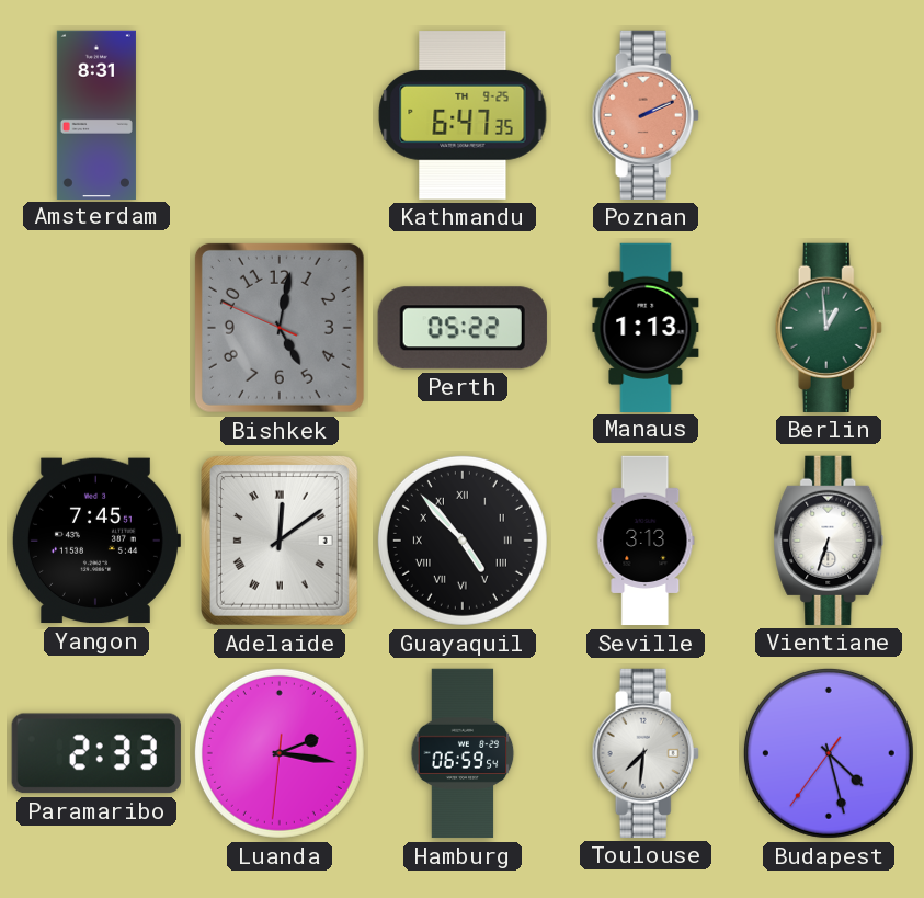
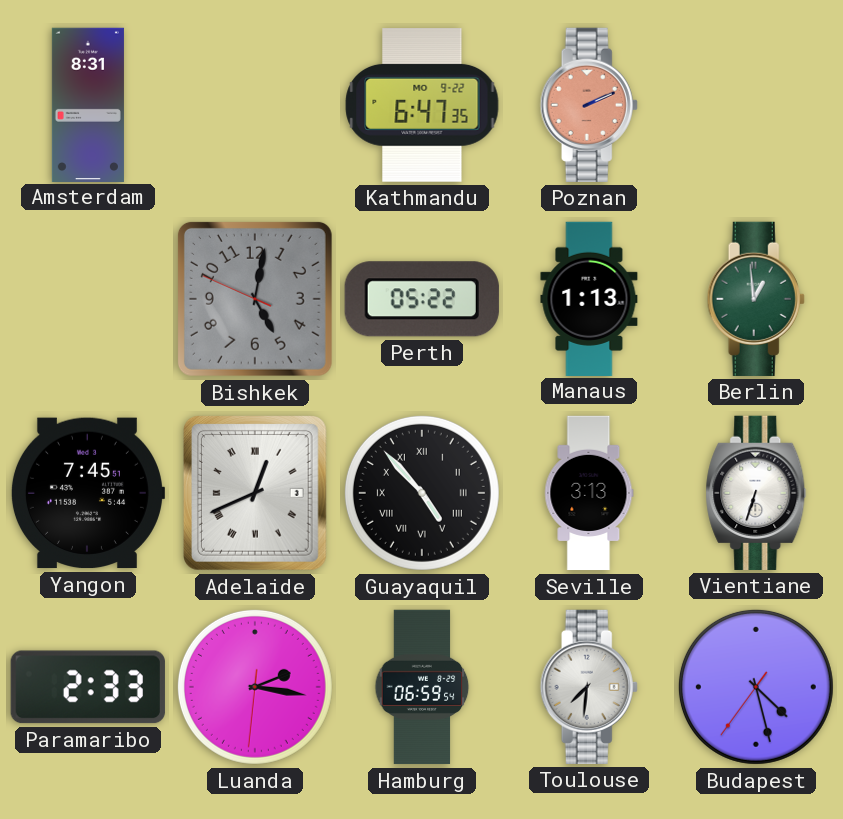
Kathmandu date: TH 9-25 -> MO 9-22 (422, 105)
Adelaide: 12:09 -> 12:41 (255, 493)
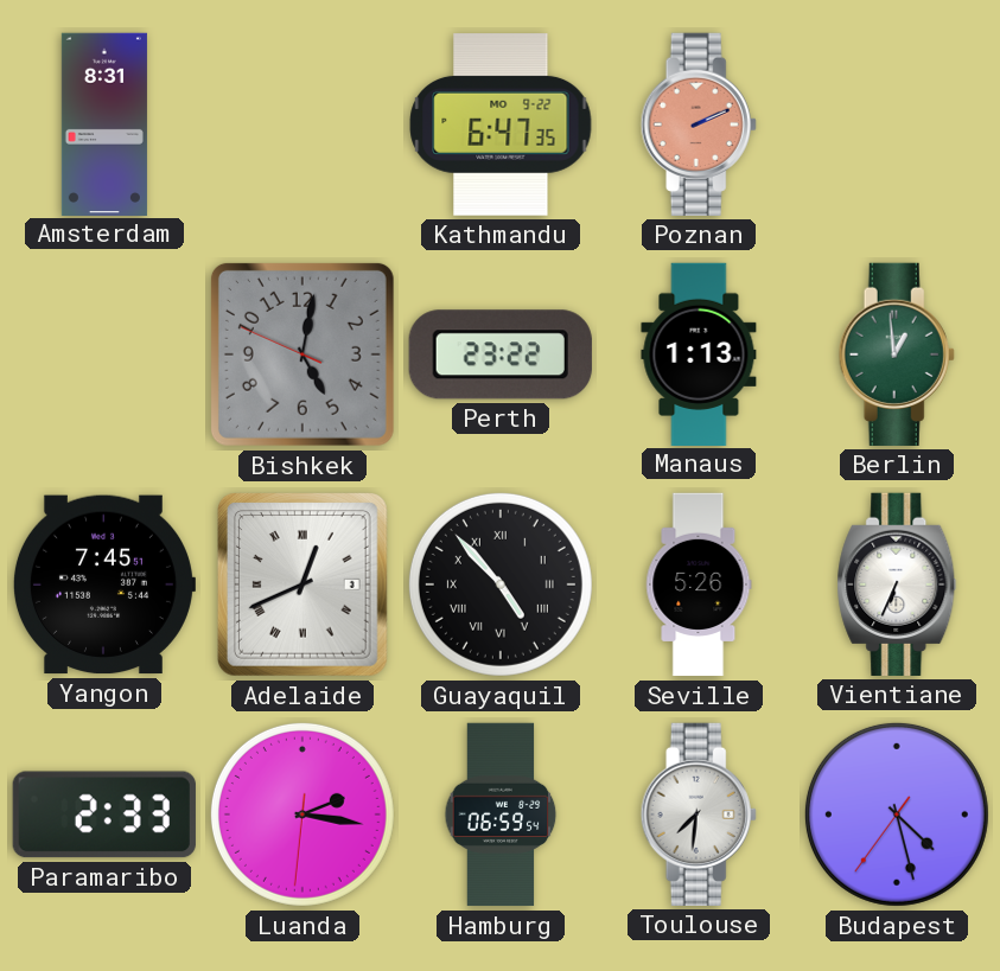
Perth: 05:22 -> 23:22 (501, 354)
Seville: 3:13 -> 5:26 (699, 584)
Vientiane: 6:33 -> 6:34 (897, 584)
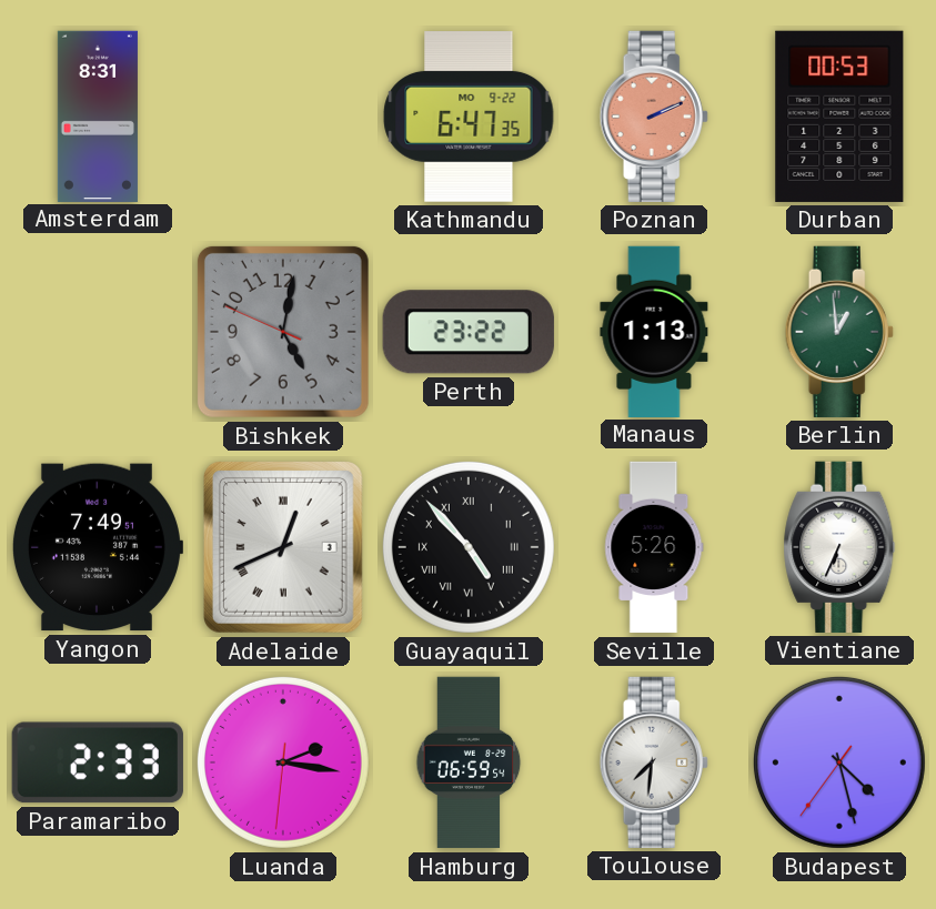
Durban: none -> 00:53 (839, 117)
Yangon: 7:45 -> 7:49 (97, 547)
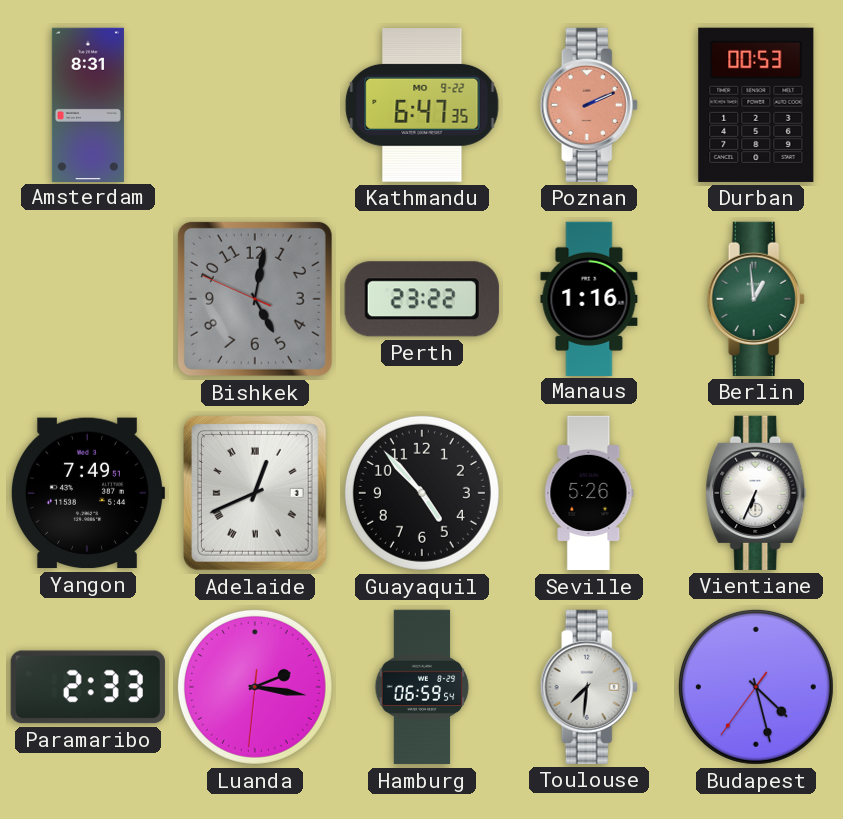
Manaus: 1:13 -> 1:16 (589, 298)
Guayaquil numerals: Roman -> Arabic (422, 493)
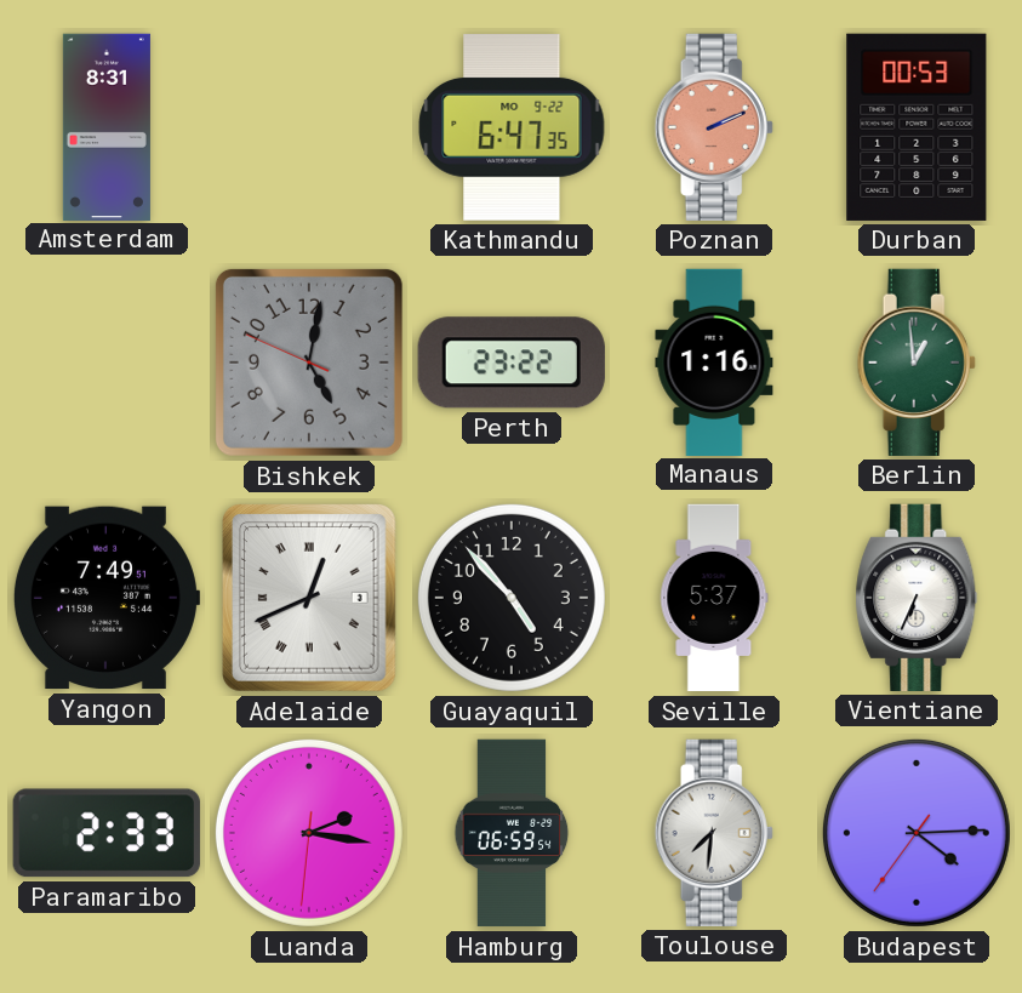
Seville: 5:26 -> 5:37 (714, 598)
Budapest: 4:27 -> 4:14 (917, 833)
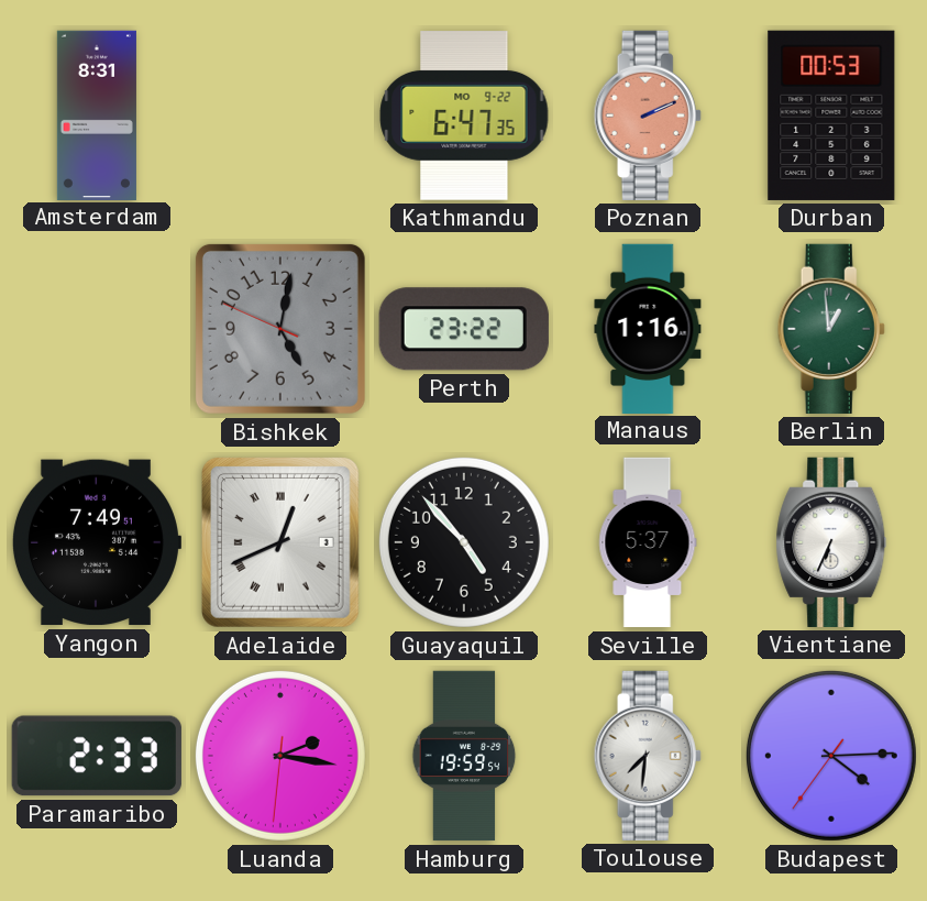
Hamburg: 06:59 -> 19:59 (464, 756)
